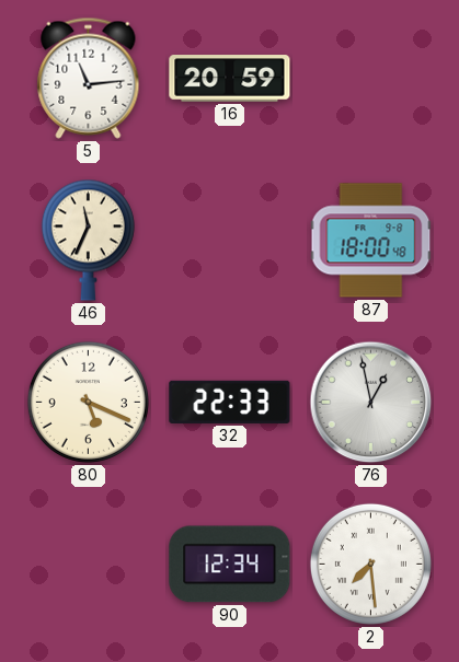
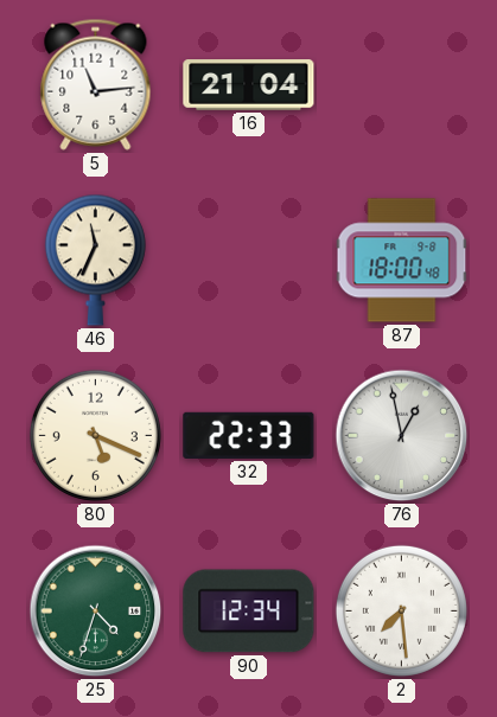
16: 20:59 -> 21:04 (249, 85)
25: none -> 4:33 (96, 612)
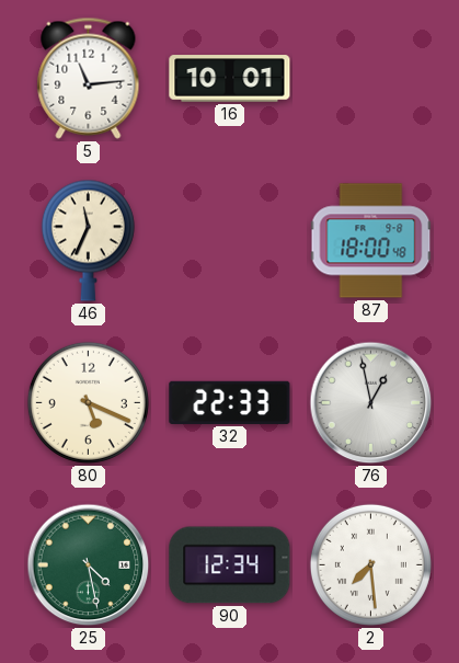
16: 21:04 -> 10:01 (230, 79)
25: 4:33 -> 4:28 (89, 565)
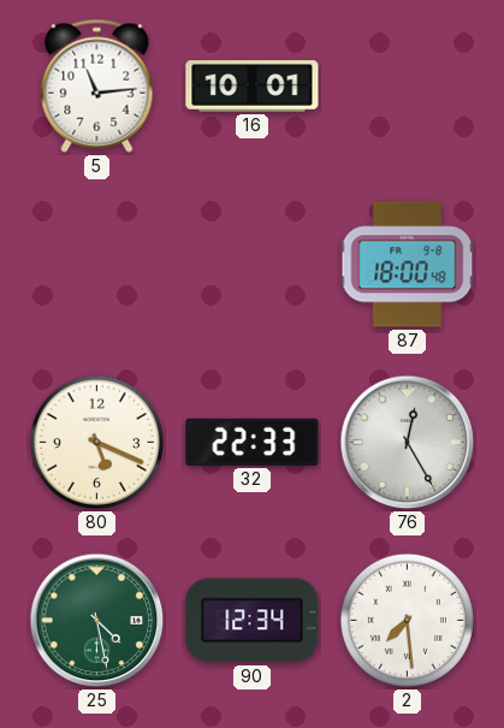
46: 11:34 -> none (88, 240)
76: 12:58 -> 12:25 (408, 443)
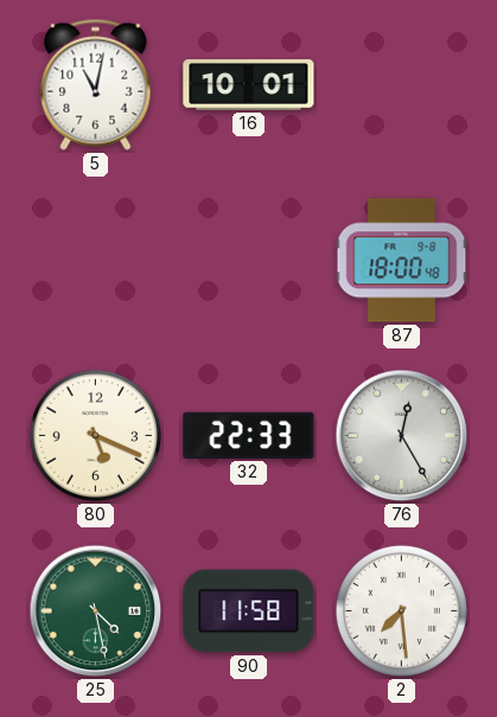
5: 11:14 -> 11:02 (96, 84)
90: 12:34 -> 11:58 (249, 612)
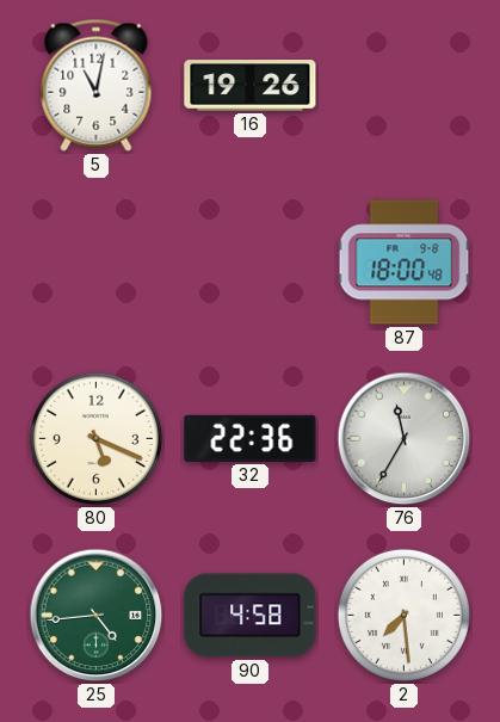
16: 10:01 -> 19:26 (251, 86)
32: 22:33 -> 22:36 (251, 438)
76: 12:25 -> 11:35 (405, 439)
25: 4:28 -> 4:44 (97, 616)
90: 11:58 -> 4:58 (251, 616)
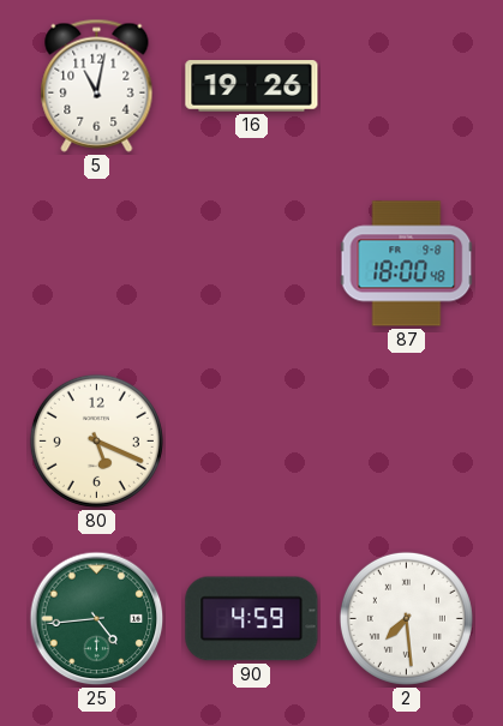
32: 22:36 -> none (251, 438)
76: 11:35 -> none (405, 439)
90: 4:58 -> 4:59 (252, 619)
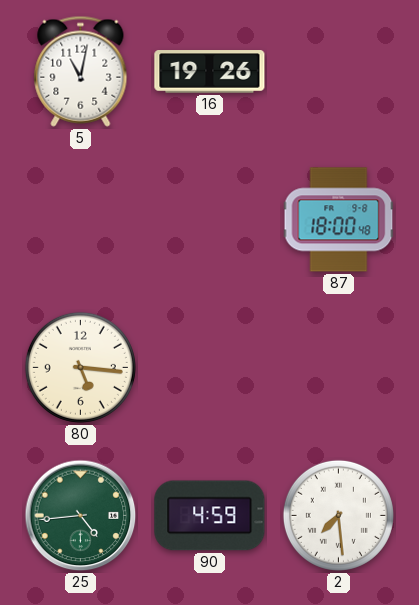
80: 5:19 -> 5:16 (80, 367)
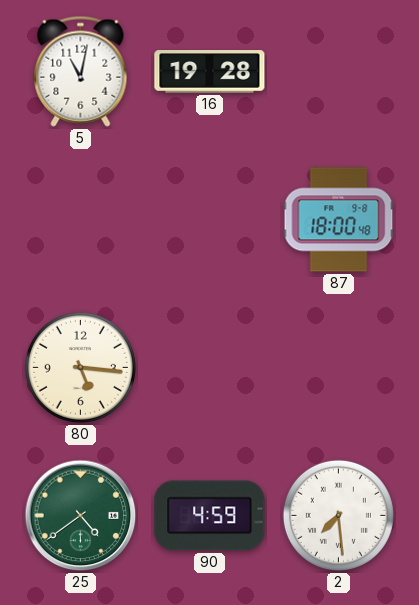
16: 19:26 -> 19:28 (210, 72)
25: 4:44 -> 4:39 (81, 516)
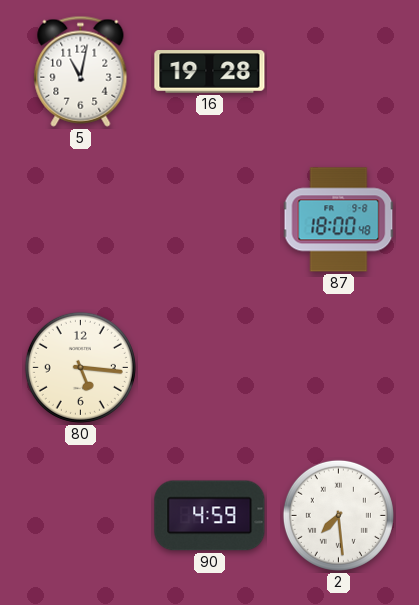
25: 4:39 -> none (81, 516)
